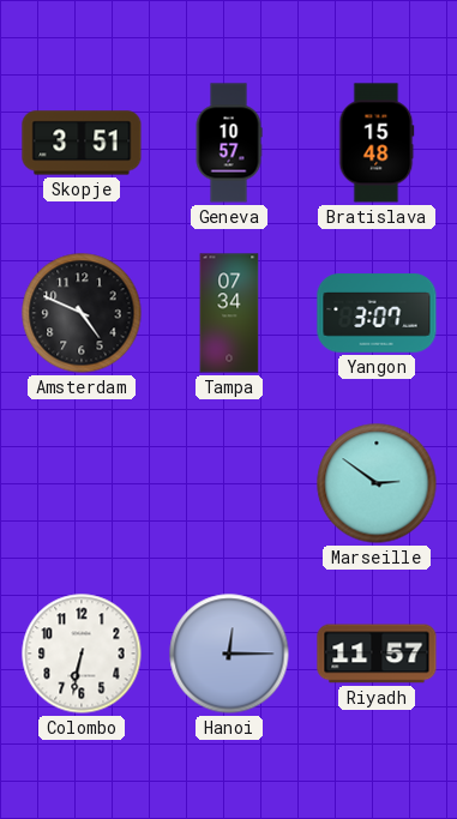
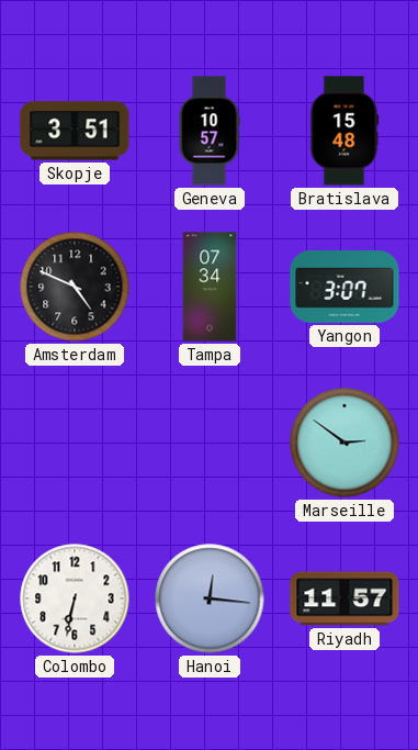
Hanoi: 12:15 -> 12:16 (210, 598)
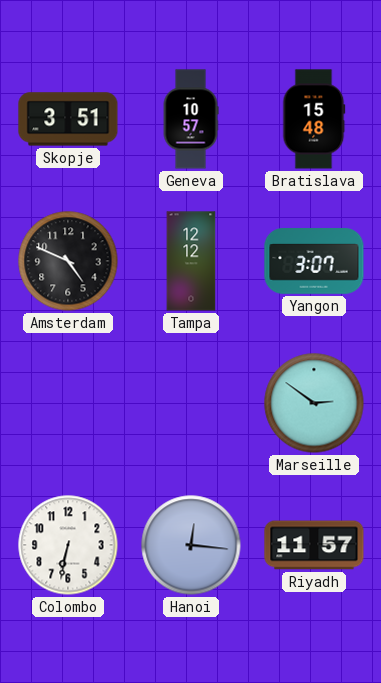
Tampa: 07:34 -> 12:12 (191, 261)
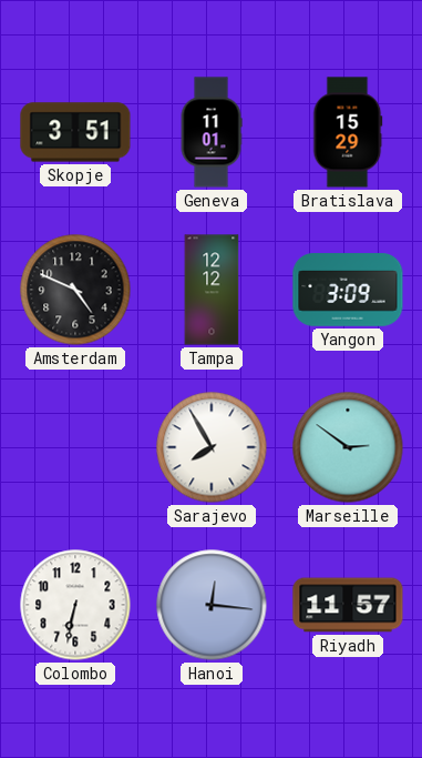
Geneva: 10:57 -> 11:01 (212, 132)
Bratislava: 15:48 -> 15:29 (348, 132)
Yangon: 3:07 -> 3:09 (348, 290)
Sarajevo: none -> 7:55 (212, 447)
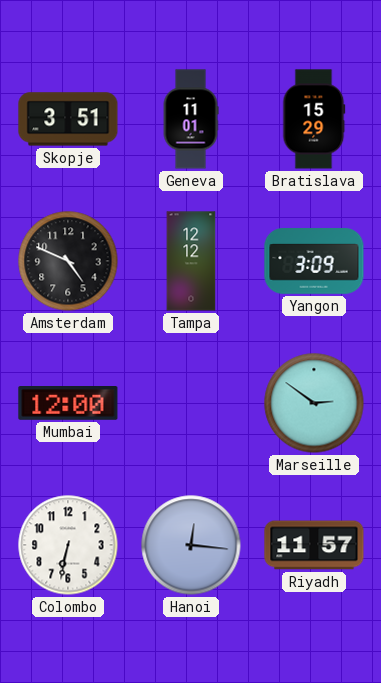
Mumbai: none -> 12:00 (68, 404)
Sarajevo: 7:55 -> none (212, 447)
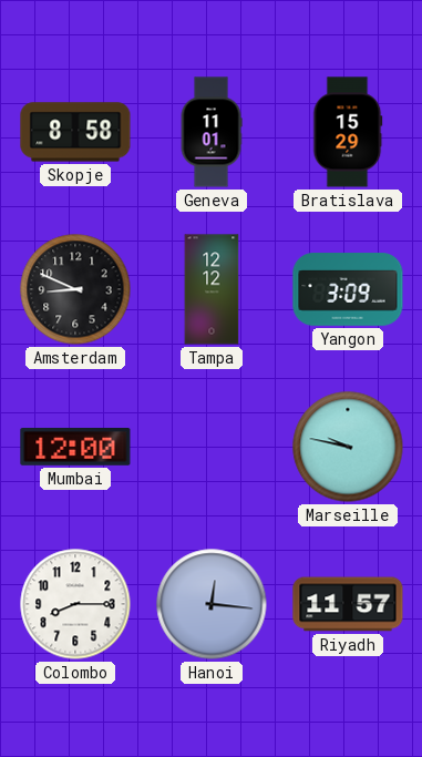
Skopje: 3:51 -> 8:58 (75, 132)
Amsterdam: 4:49 -> 8:49 (75, 289)
Marseille: 2:51 -> 9:47 (348, 447)
Colombo: 6:32 -> 8:15 (75, 604)
